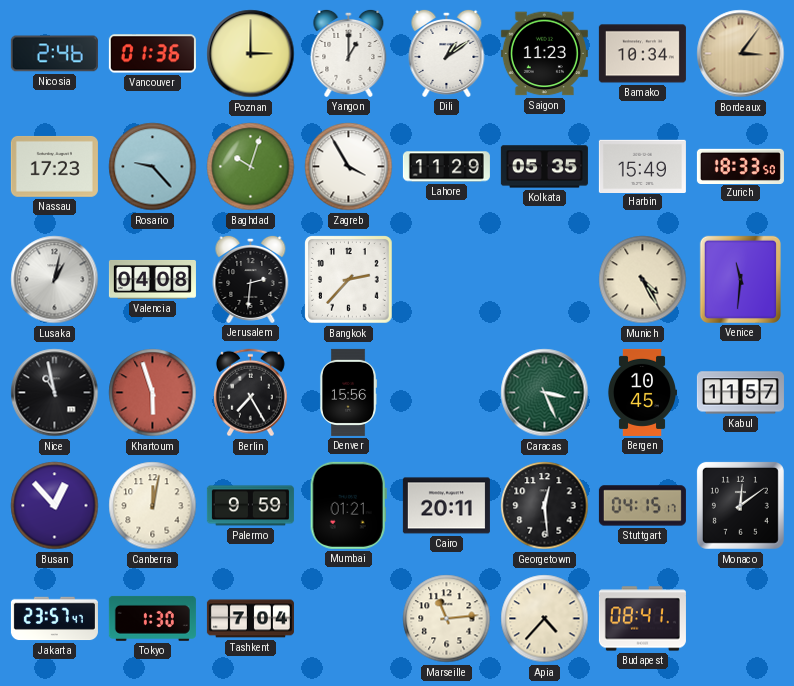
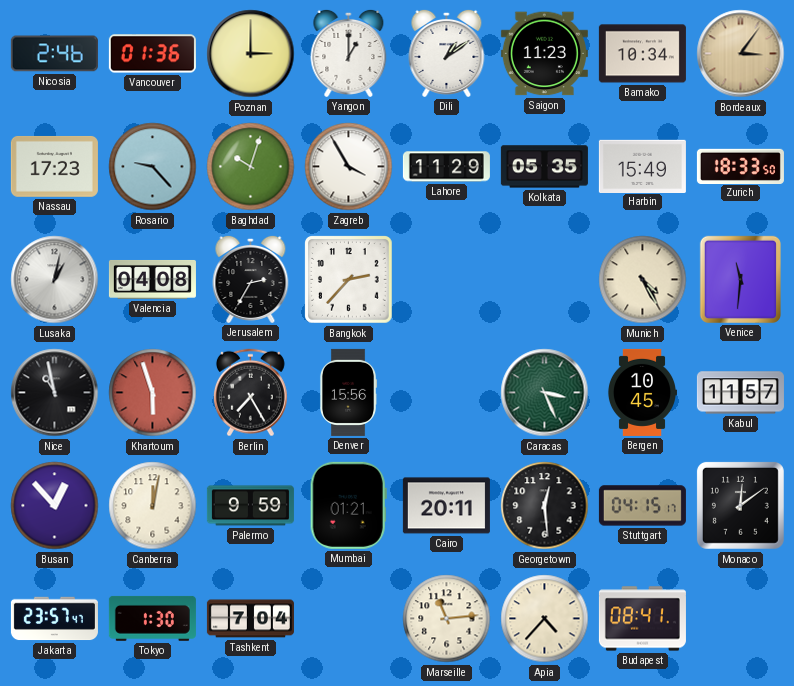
Jerusalem: 2:31 -> 2:35 (251, 279)
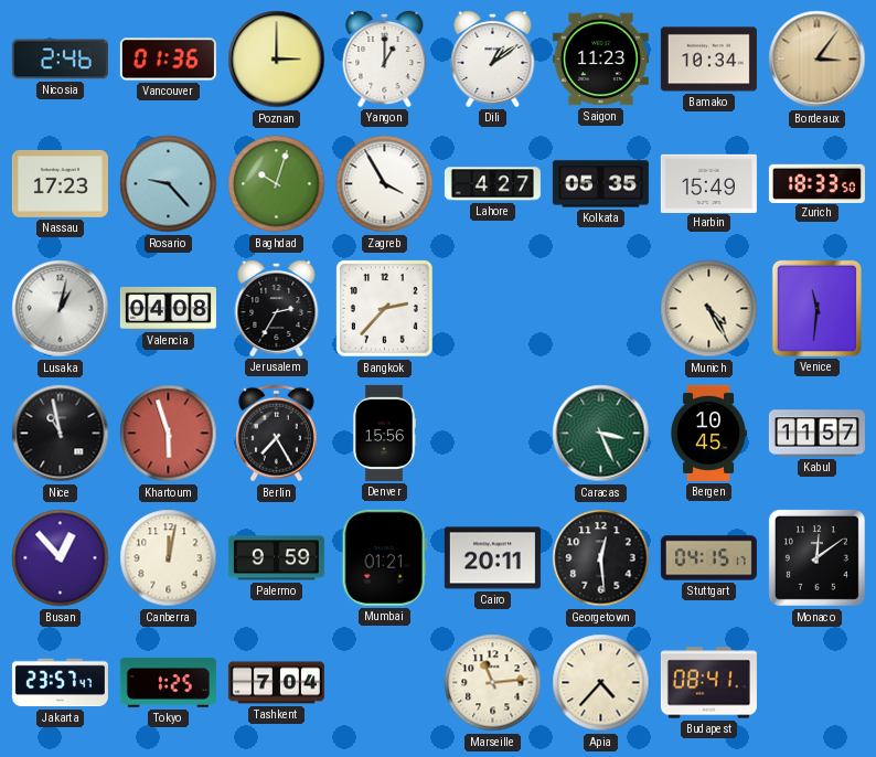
Lahore: 11:29 -> 4:27 (492, 184)
Tokyo: 1:30 -> 1:25 (168, 682)
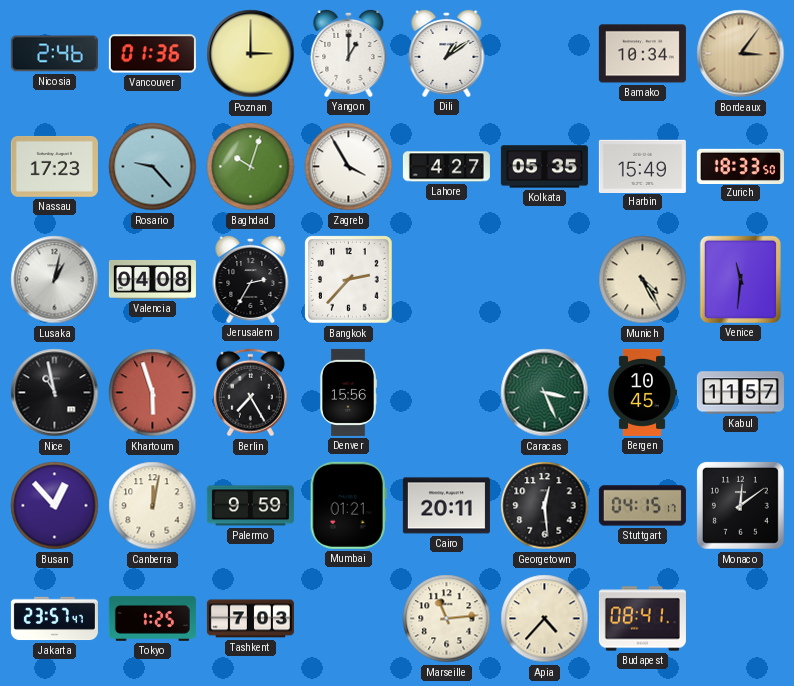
Saigon: 11:23 -> none (600, 60)
Tashkent: 7:04 -> 7:03 (250, 619)
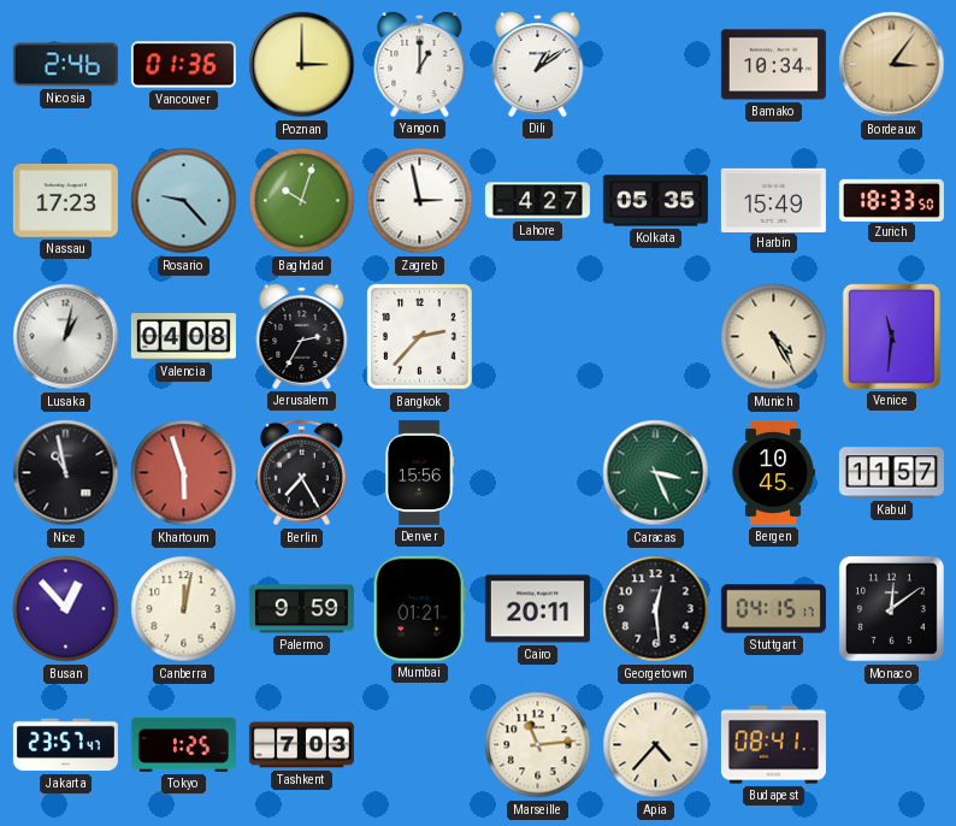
Zagreb: 3:55 -> 2:58 (420, 201)
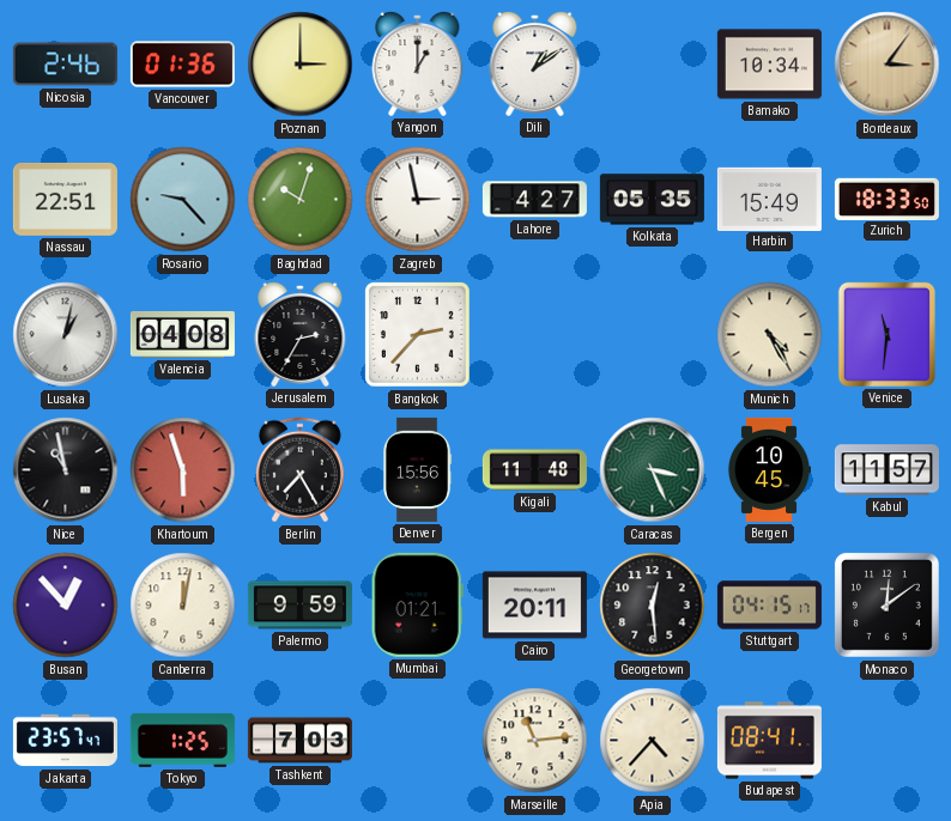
Nassau: 17:23 -> 22:51 (65, 199)
Kigali: none -> 11:48 (534, 470)
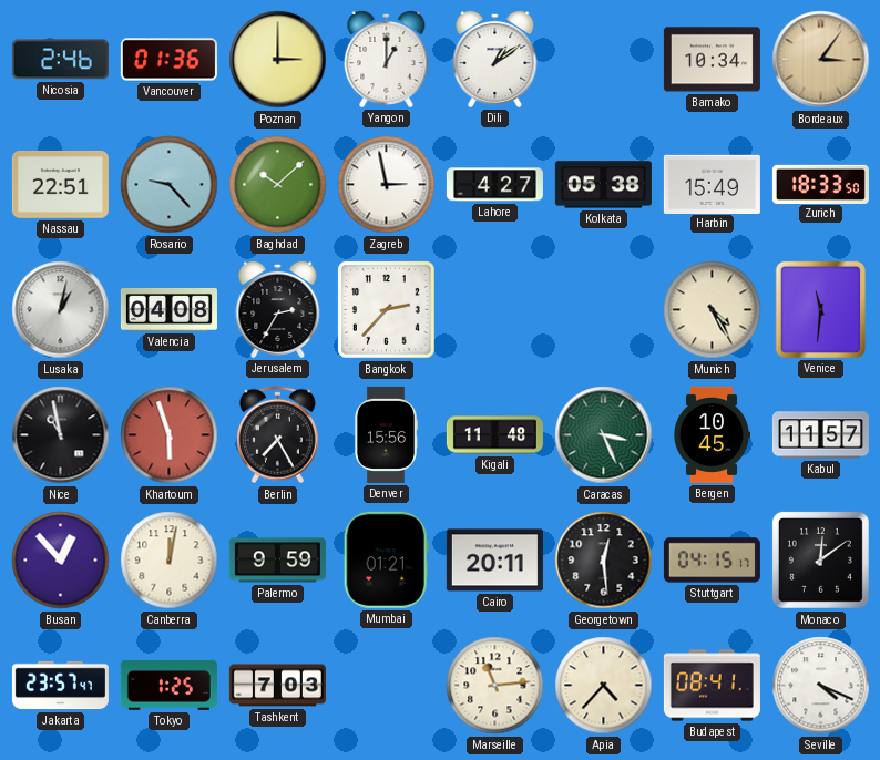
Baghdad: 10:03 -> 10:08 (278, 185)
Kolkata: 05:35 -> 05:38 (603, 185)
Seville: none -> 4:19 (821, 686)
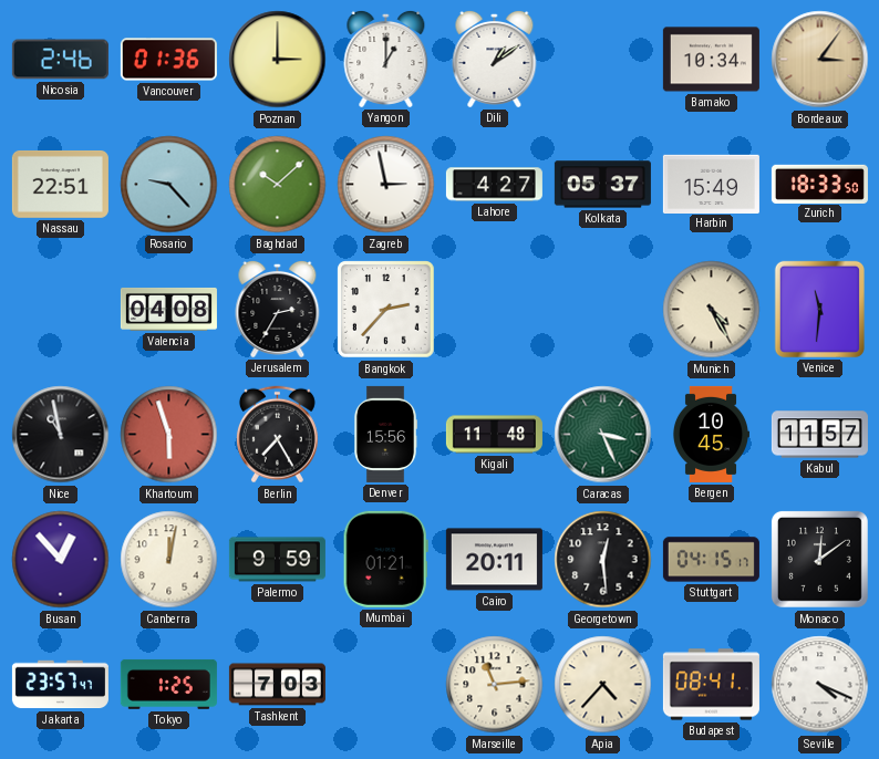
Kolkata: 05:38 -> 05:37 (602, 185)
Lusaka: 1:02 -> none (61, 310)
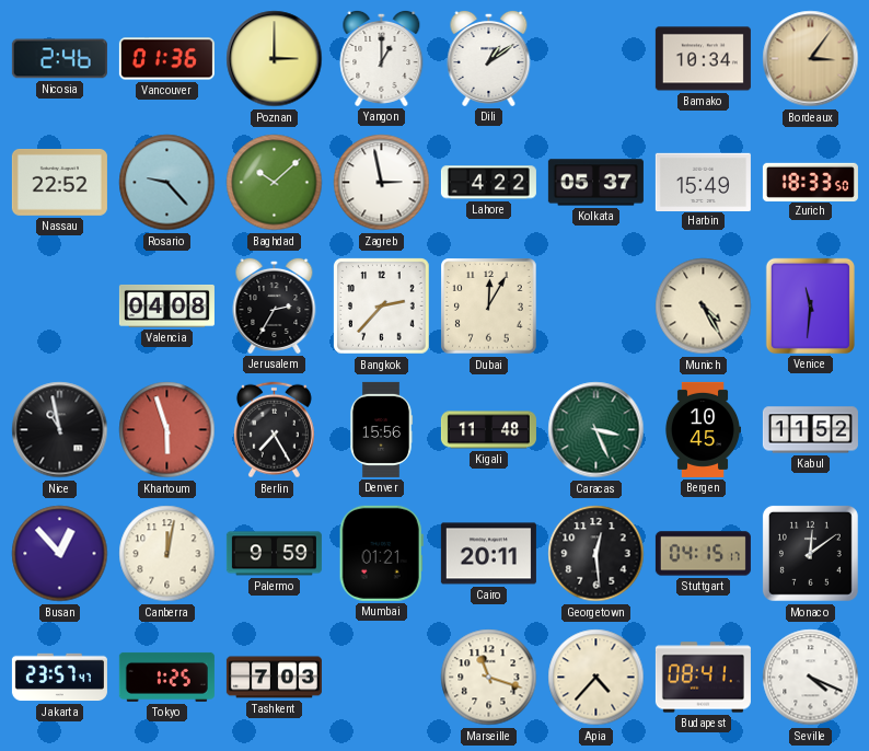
Nassau: 22:51 -> 22:52 (59, 182)
Lahore: 4:27 -> 4:22 (488, 183)
Dubai: none -> 12:05 (489, 307)
Kabul: 11:57 -> 11:52 (810, 430)
Marseille: 11:14 -> 11:18 (489, 678)
